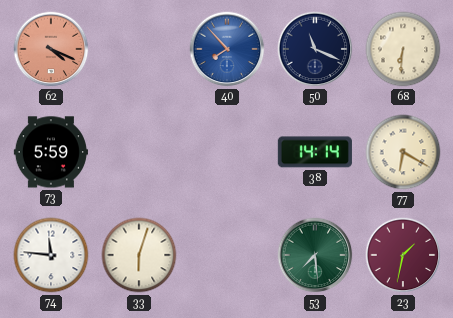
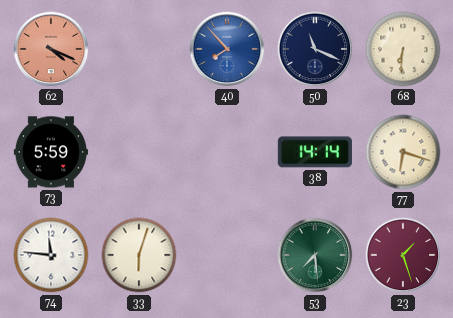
77: 6:20 -> 6:18 (403, 152)
23: 1:32 -> 1:27 (403, 255)
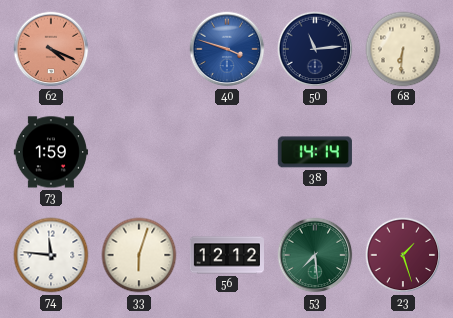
40: 7:53 -> 3:48 (227, 49)
50: 11:19 -> 11:14 (315, 49)
73: 5:59 -> 1:59 (51, 152)
77: 6:18 -> none (403, 152)
56: none -> 12:12 (226, 255)
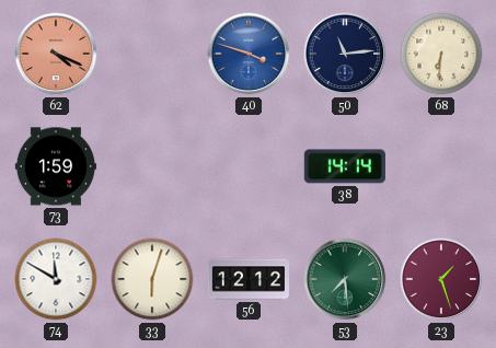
74: 11:46 -> 11:50 (56, 279)
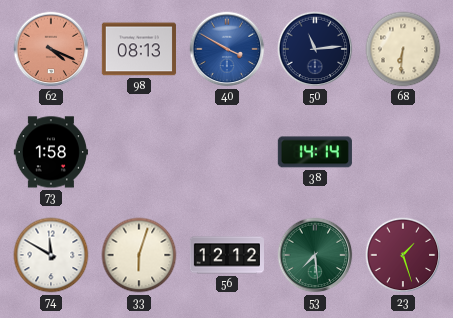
98: none -> 08:13 (139, 49)
40: 3:48 -> 3:50 (227, 49)
73: 1:59 -> 1:58 (51, 152)
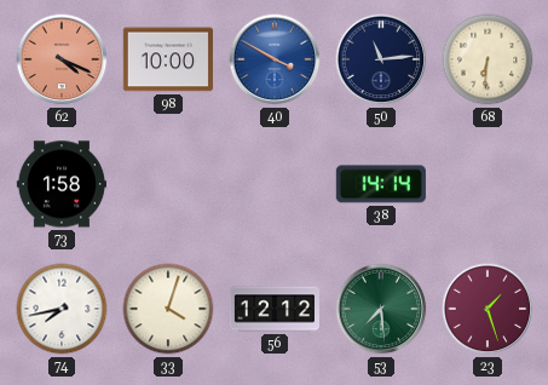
98: 08:13 -> 10:00 (168, 59)
74: 11:50 -> 7:43 (62, 309)
33: 6:03 -> 4:03 (168, 309)
